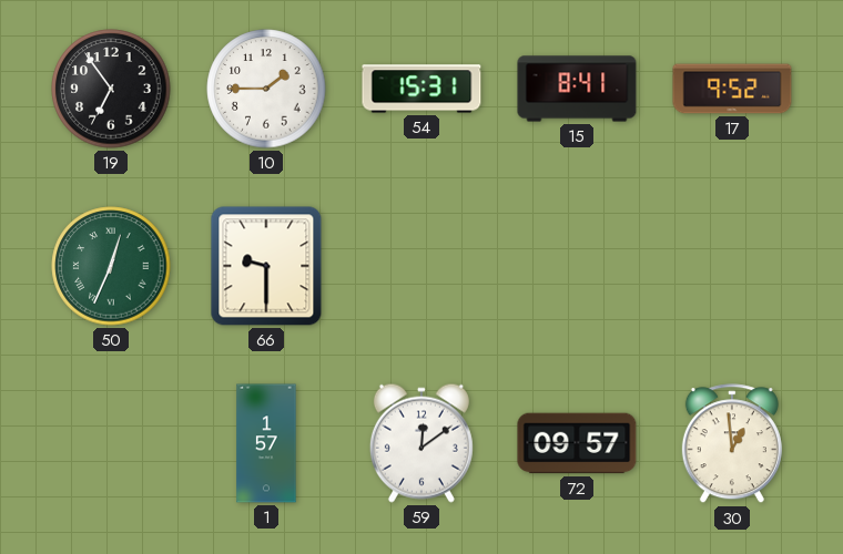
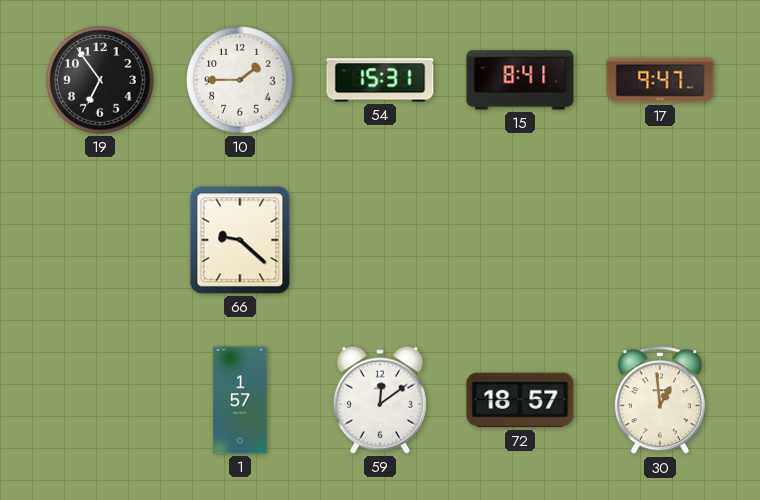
17: 9:52 -> 9:47 (660, 80)
50: 12:34 -> none (111, 266)
66: 9:30 -> 9:22 (240, 240)
72: 09:57 -> 18:57 (520, 400)
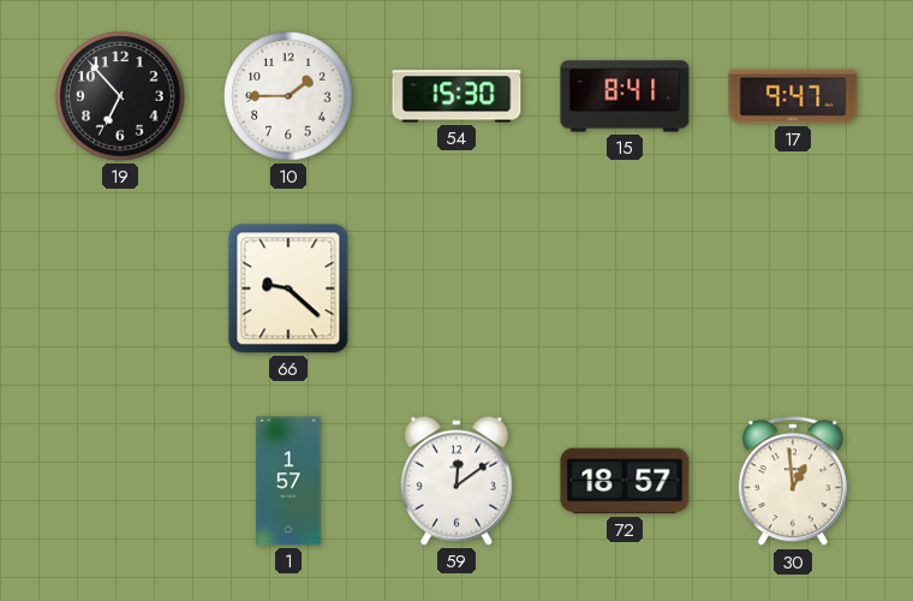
19: 6:54 -> 6:53 (120, 96)
54: 15:31 -> 15:30 (456, 96)
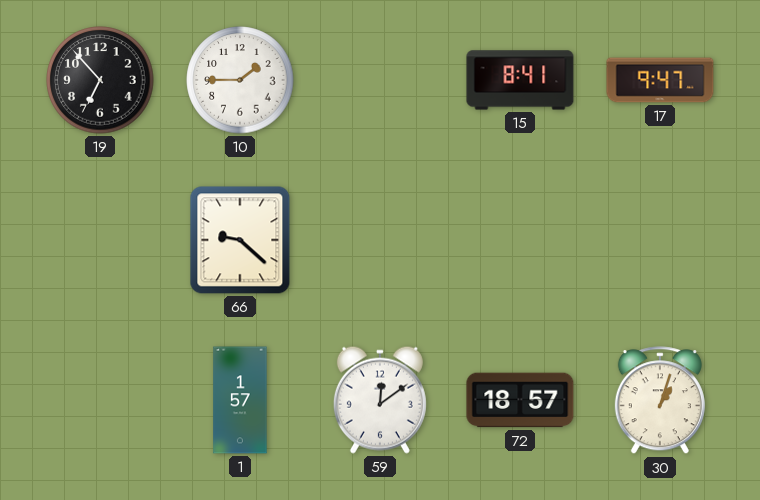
54: 15:30 -> none (456, 96)
30: 12:59 -> 1:03 (660, 401)
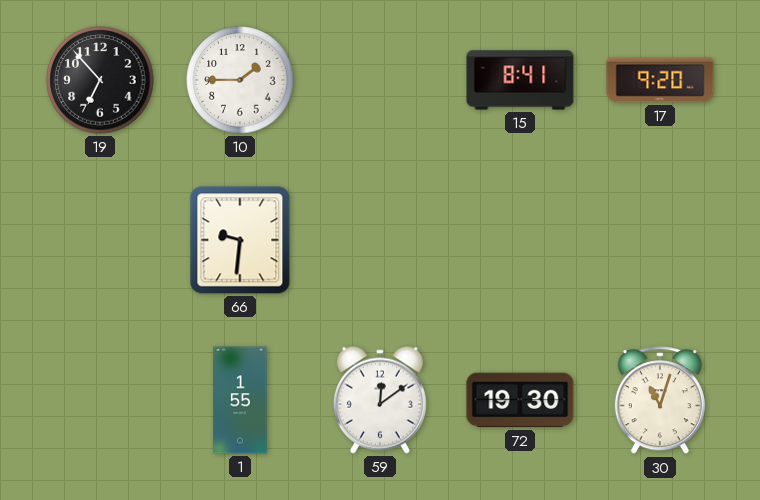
17: 9:47 -> 9:20 (660, 80)
66: 9:22 -> 9:31 (240, 240)
1: 1:57 -> 1:55 (240, 400)
72: 18:57 -> 19:30 (520, 400)
30: 1:03 -> 11:03 (660, 401)
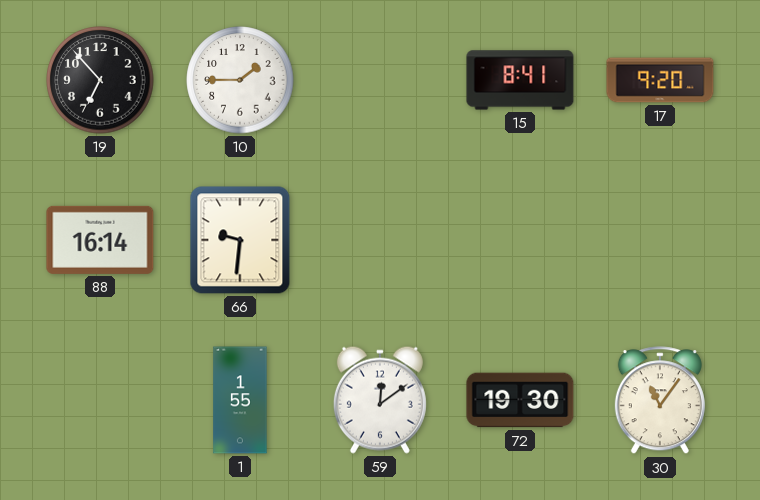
88: none -> 16:14 (100, 240)
30: 11:03 -> 11:06 (660, 401)
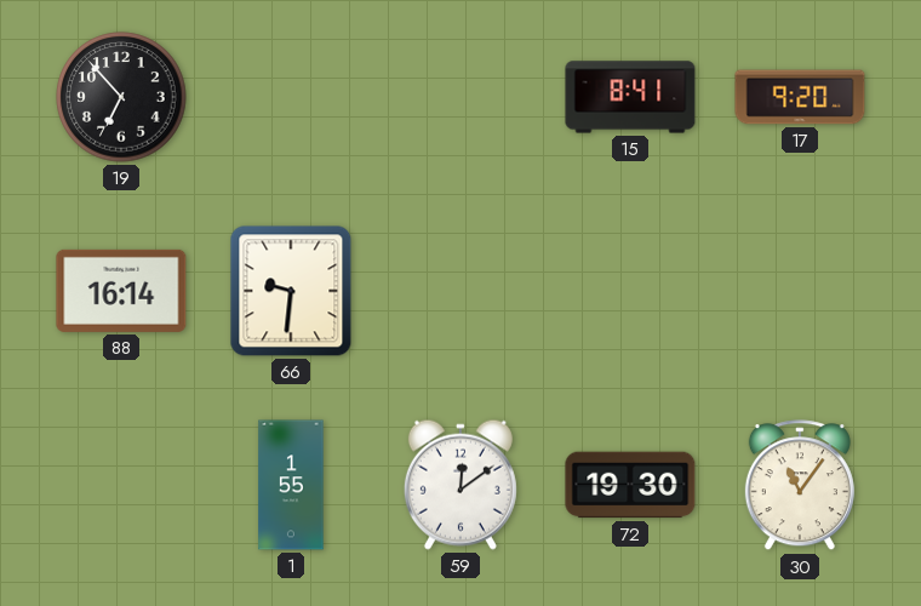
10: 1:45 -> none (240, 80)
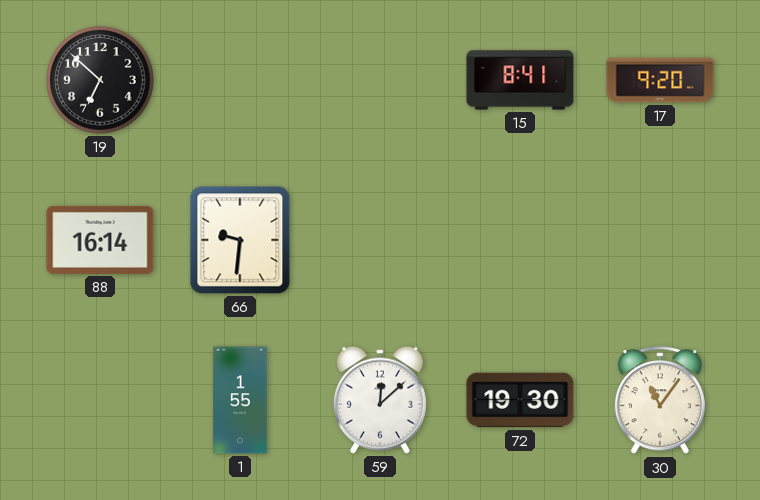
19: 6:53 -> 6:52 (100, 80)
59: 12:09 -> 12:08 (380, 400)
